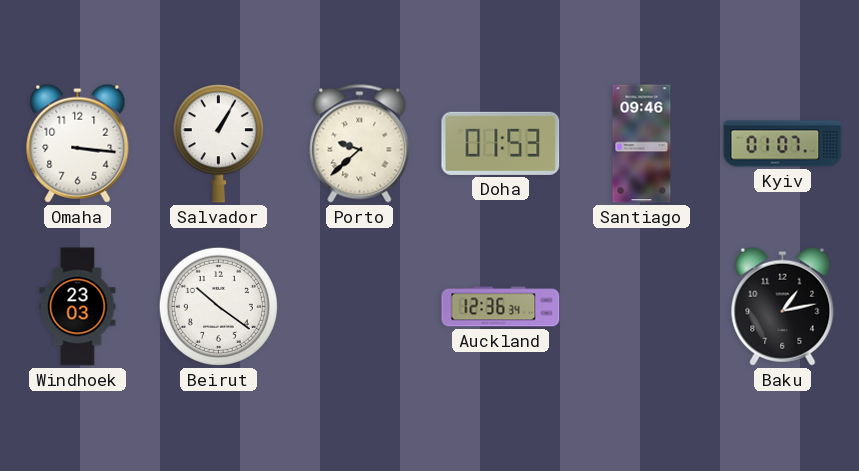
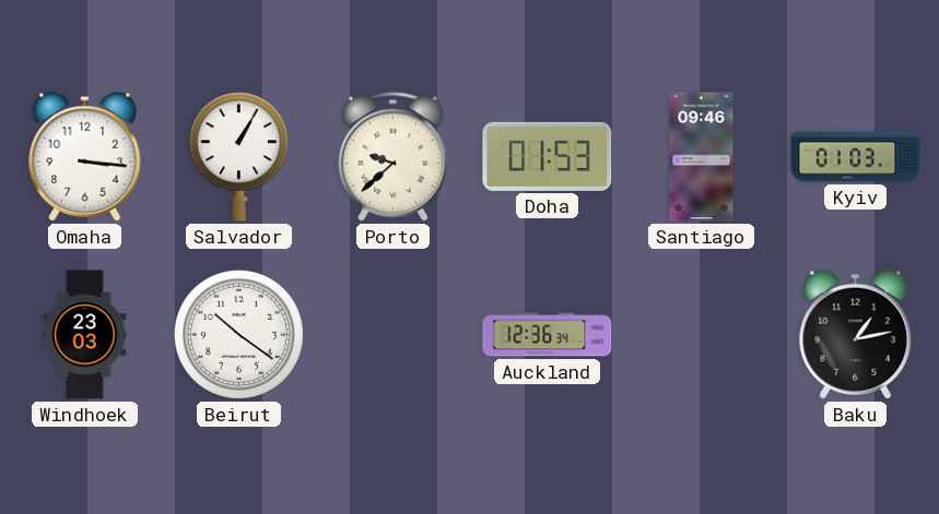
Kyiv: 01:07 -> 01:03 (856, 157)
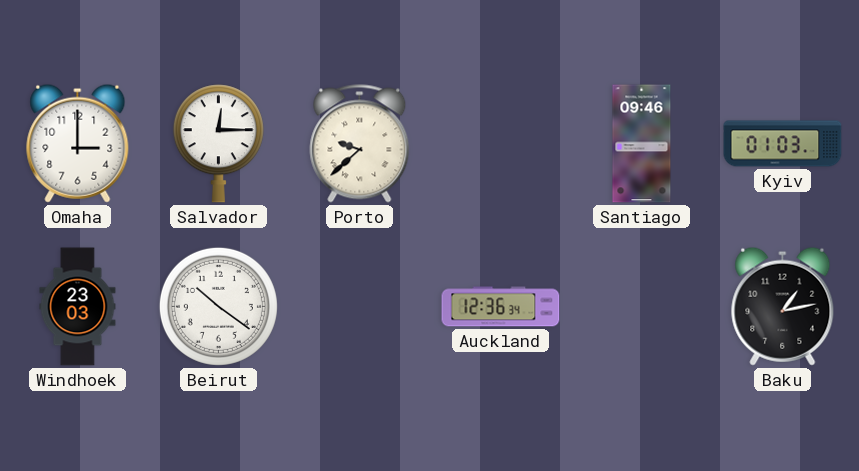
Omaha: 3:16 -> 3:00 (78, 143)
Salvador: 1:05 -> 12:15 (218, 144)
Doha: 01:53 -> none (548, 156)
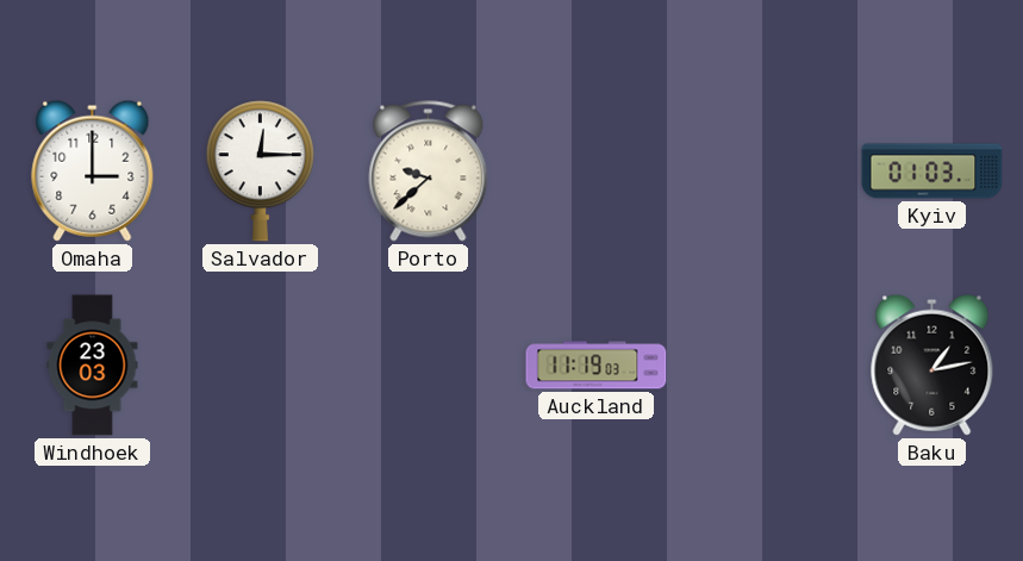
Santiago: 09:46 -> none (642, 144)
Beirut: 10:21 -> none (218, 306)
Auckland: 12:36 -> 11:19 (597, 366)
